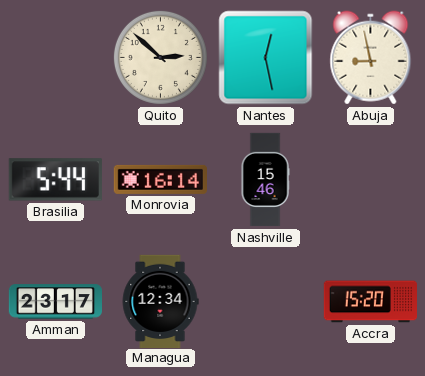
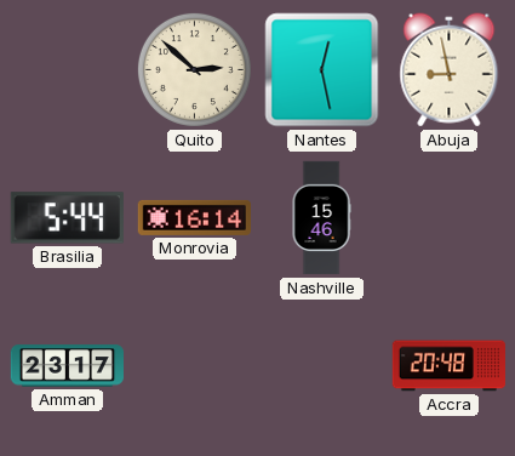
Managua: 12:34 -> none (160, 301)
Accra: 15:20 -> 20:48 (448, 366)
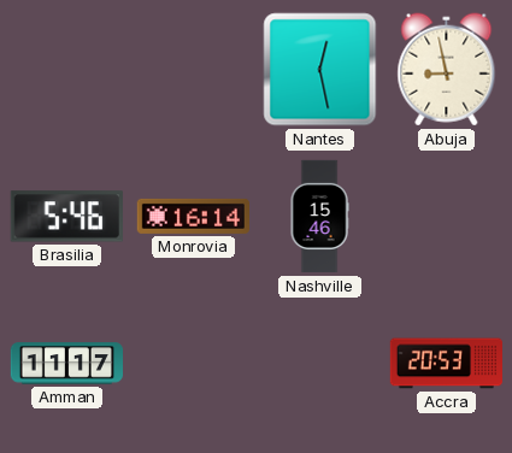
Quito: 2:52 -> none (194, 69)
Brasilia: 5:44 -> 5:46 (66, 217)
Amman: 23:17 -> 11:17 (66, 364)
Accra: 20:48 -> 20:53 (446, 364)
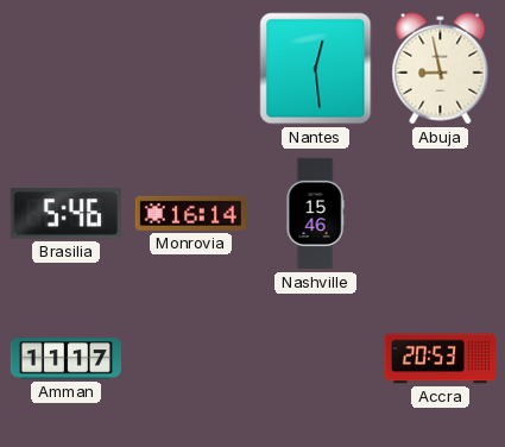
Nantes: 12:28 -> 12:29 (316, 69)
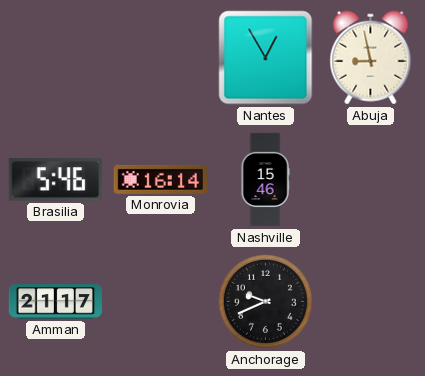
Nantes: 12:29 -> 12:55 (266, 58)
Amman: 11:17 -> 21:17 (55, 302)
Anchorage: none -> 9:41 (265, 301)
Accra: 20:53 -> none (440, 359)
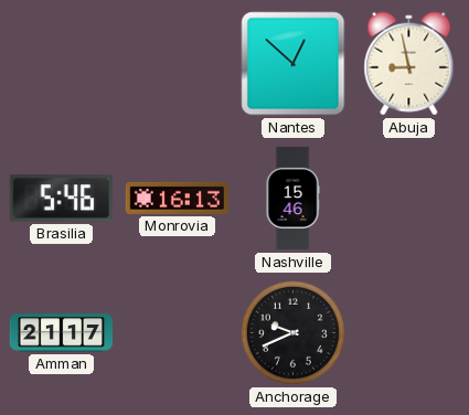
Nantes: 12:55 -> 12:52 (294, 64)
Monrovia: 16:14 -> 16:13 (177, 198)
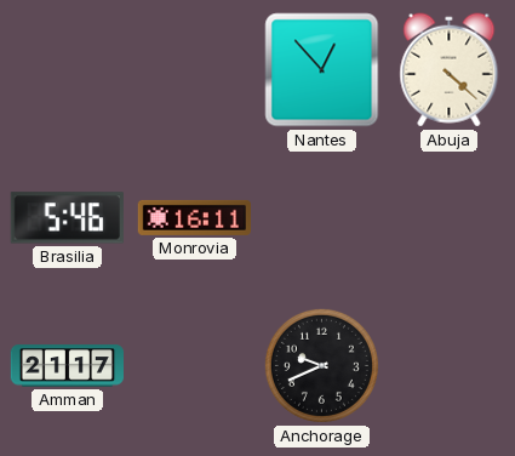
Nantes: 12:52 -> 12:53 (322, 70)
Abuja: 8:58 -> 4:22 (450, 70)
Monrovia: 16:13 -> 16:11 (194, 217)
Nashville: 15:46 -> none (292, 199)
